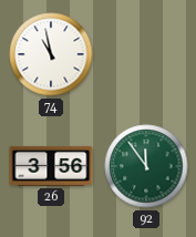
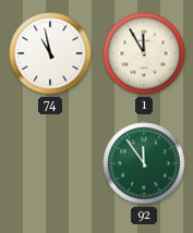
1: none -> 11:55 (144, 53)
26: 3:56 -> none (51, 166)
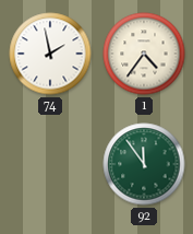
74: 10:58 -> 1:58 (50, 54)
1: 11:55 -> 4:36 (144, 54)
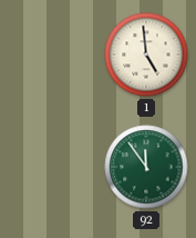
74: 1:58 -> none (50, 54)
1: 4:36 -> 4:59 (146, 54)
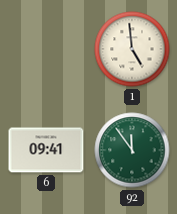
6: none -> 09:41 (46, 150)
